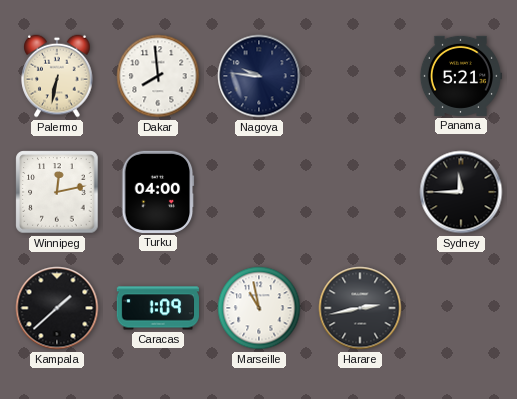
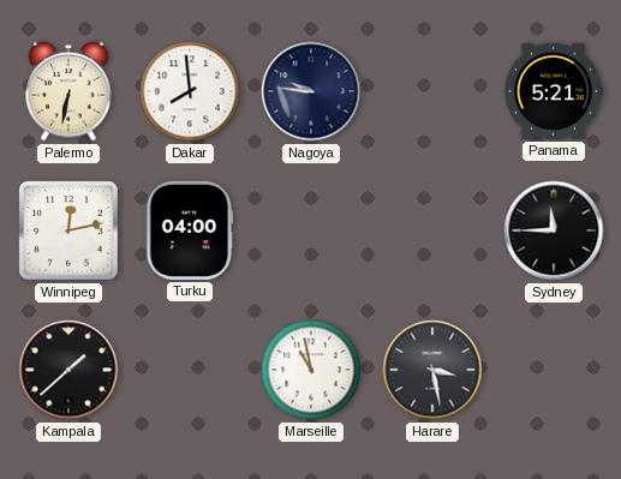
Caracas: 1:09 -> none (158, 308)
Harare: 2:43 -> 3:28 (432, 370)
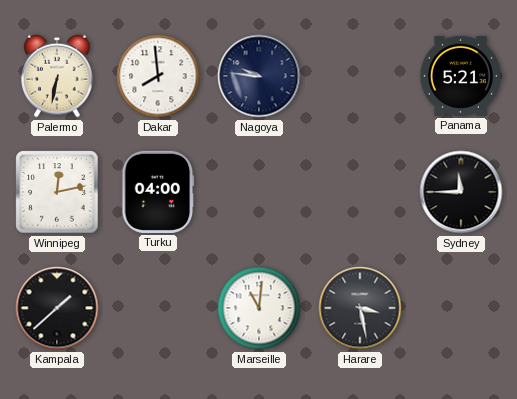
Marseille: 10:58 -> 11:01 (259, 308)
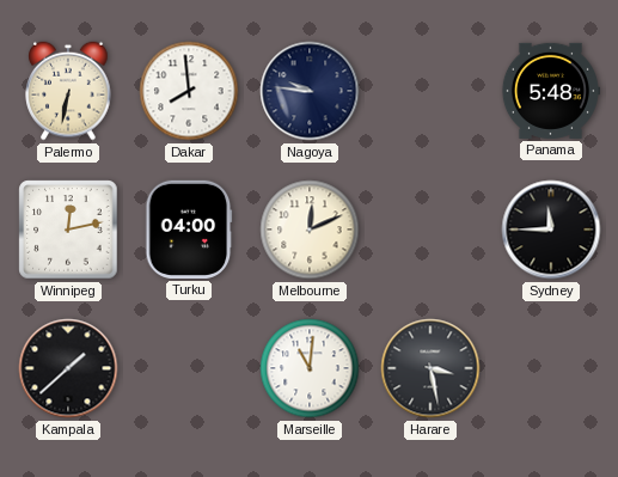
Panama: 5:21 -> 5:48 (550, 91)
Melbourne: none -> 12:11 (310, 230)
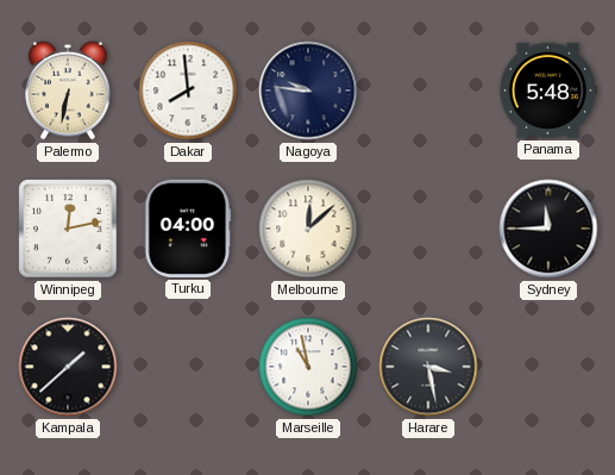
Melbourne: 12:11 -> 12:08 (308, 229)
Marseille: 11:01 -> 10:58 (308, 367)
